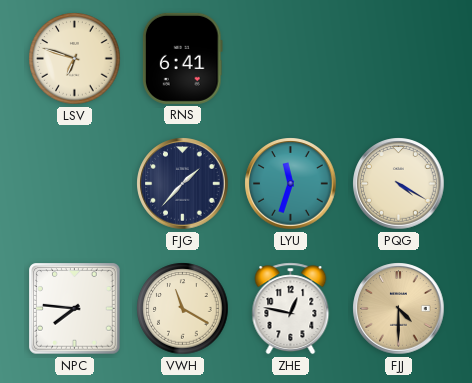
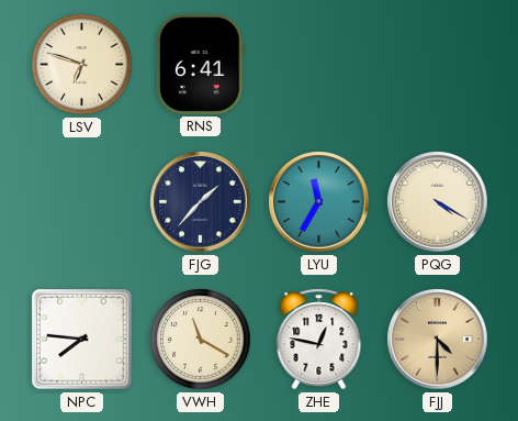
LYU: 11:33 -> 11:35 (319, 202)
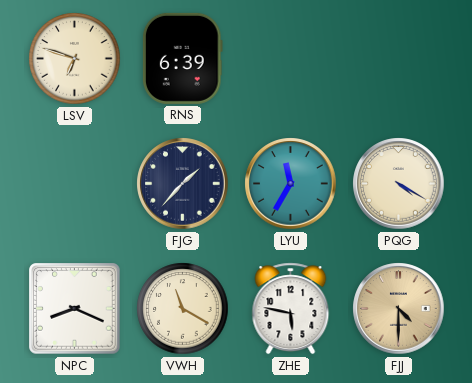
RNS: 6:41 -> 6:39 (182, 58)
NPC: 7:46 -> 8:19 (75, 309)
ZHE: 12:47 -> 5:47 (291, 309)
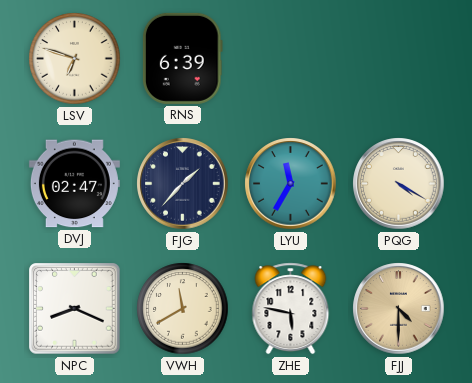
DVJ: none -> 02:47 (74, 184)
VWH: 11:20 -> 11:40 (183, 309)
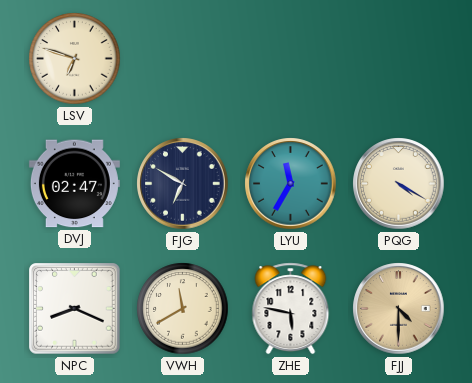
RNS: 6:39 -> none (182, 58)
FJG: 1:37 -> 6:50 (183, 184)
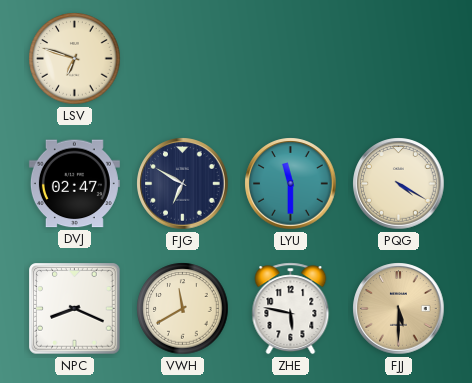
LYU: 11:35 -> 11:30 (291, 184)
FJJ: 4:30 -> 5:30 (399, 309)
